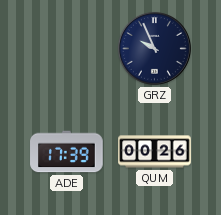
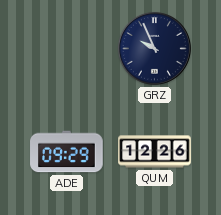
ADE: 17:39 -> 09:29 (67, 152)
QUM: 00:26 -> 12:26 (155, 152)
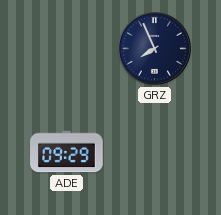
GRZ: 9:56 -> 7:56 (154, 48)
QUM: 12:26 -> none (155, 152)
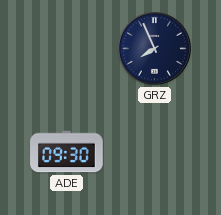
ADE: 09:29 -> 09:30 (67, 152)
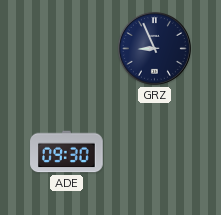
GRZ: 7:56 -> 8:56 (154, 48)
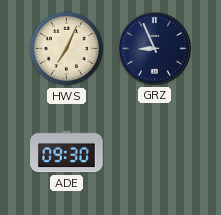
HWS: none -> 7:04 (67, 49)
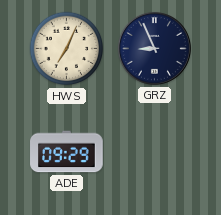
ADE: 09:30 -> 09:29 (67, 152)
